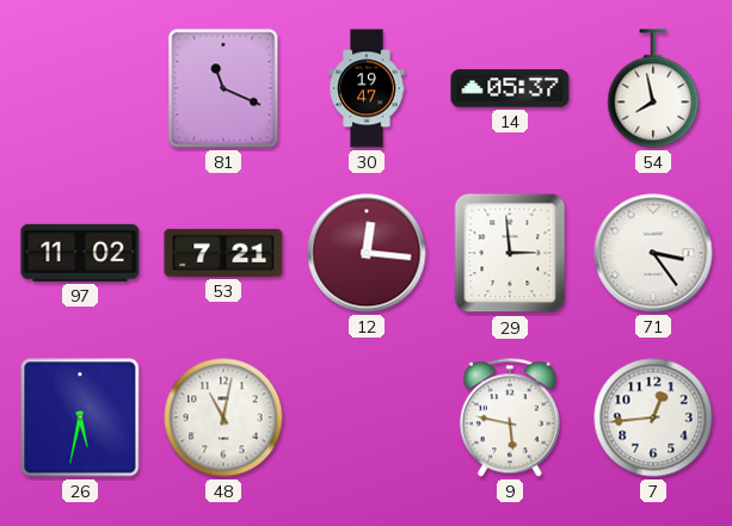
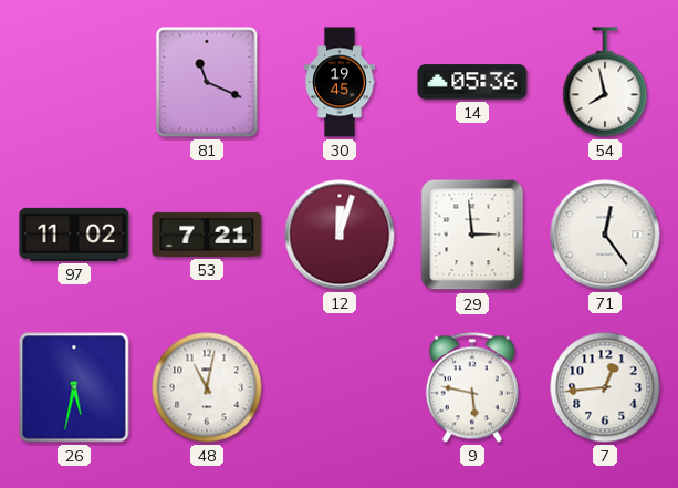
30: 19:47 -> 19:45 (340, 82)
14: 05:37 -> 05:36 (472, 82)
12: 12:16 -> 12:03 (340, 235)
71: 3:24 -> 12:24 (605, 235)
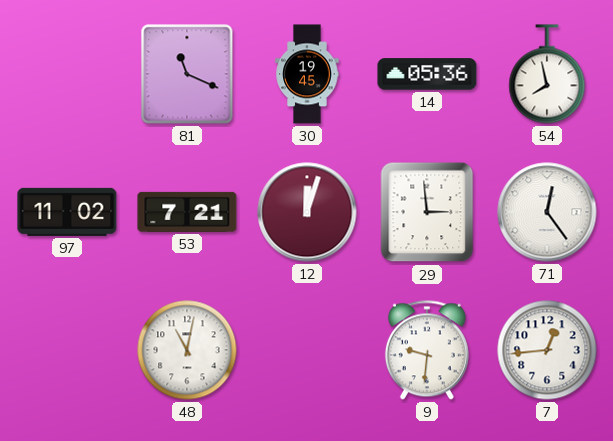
26: 5:32 -> none (74, 387)
9: 5:47 -> 9:31 (427, 350)
